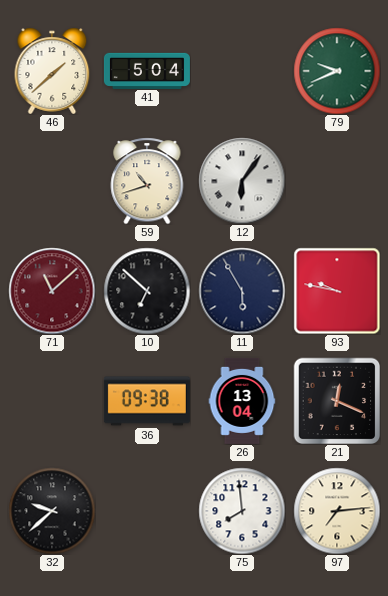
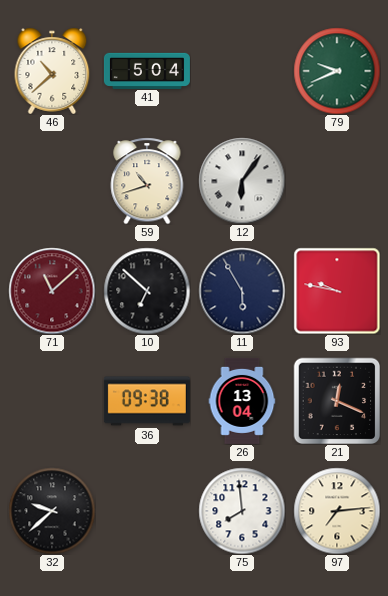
46: 1:38 -> 10:38 (52, 71)
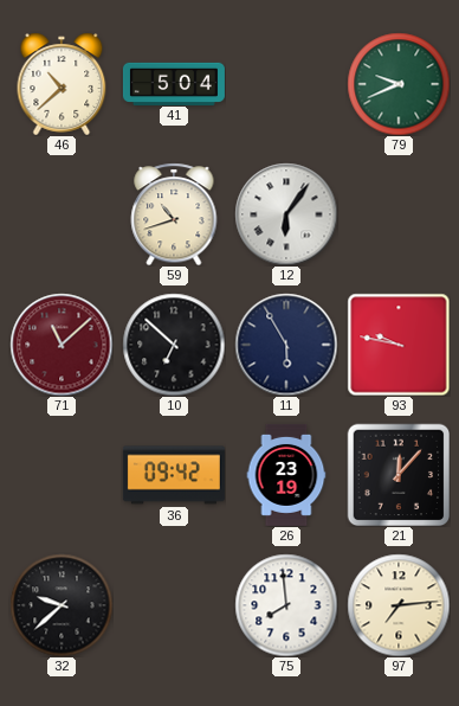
36: 09:38 -> 09:42 (174, 475)
26: 13:04 -> 23:19 (286, 475)
21: 12:19 -> 12:07 (399, 475)
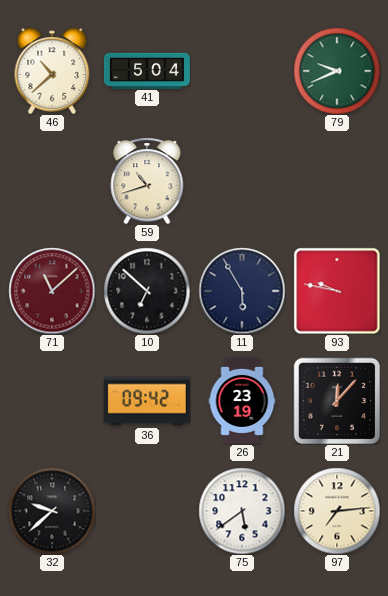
12: 6:06 -> none (286, 214)
75: 7:59 -> 5:39 (242, 511)
